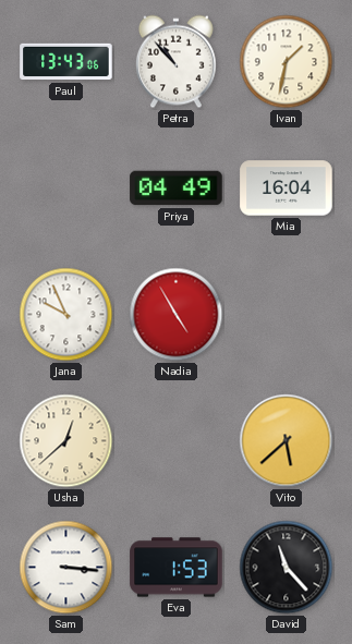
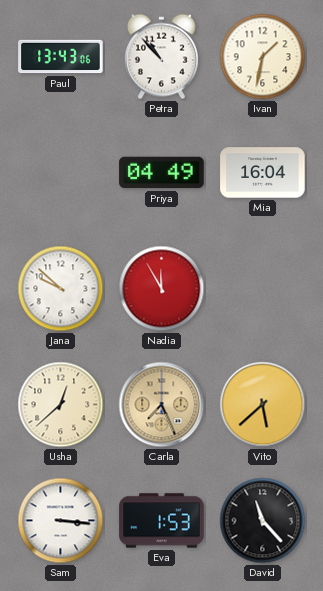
Jana: 9:56 -> 9:52 (61, 289)
Nadia: 4:55 -> 11:55 (162, 289)
Carla: none -> 7:26 (162, 405)
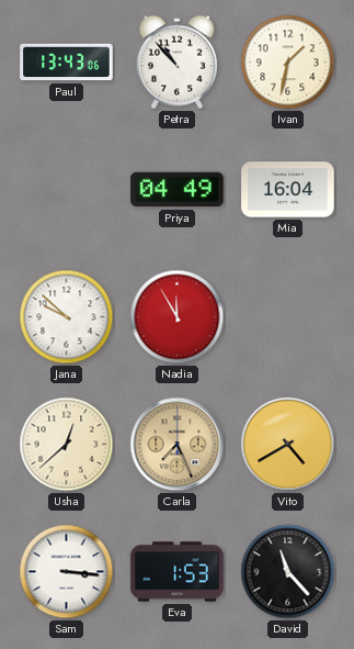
Vito: 5:38 -> 4:40 (288, 445)
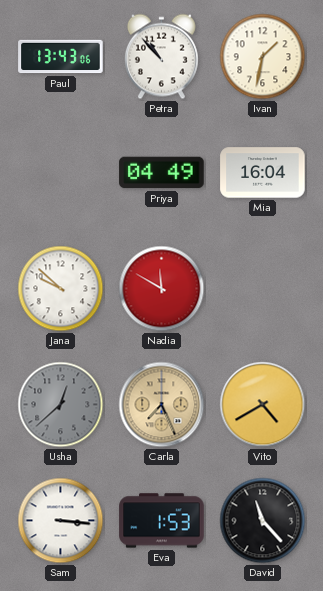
Nadia: 11:55 -> 11:50 (162, 289)
Usha dial: cream -> grey (61, 405)
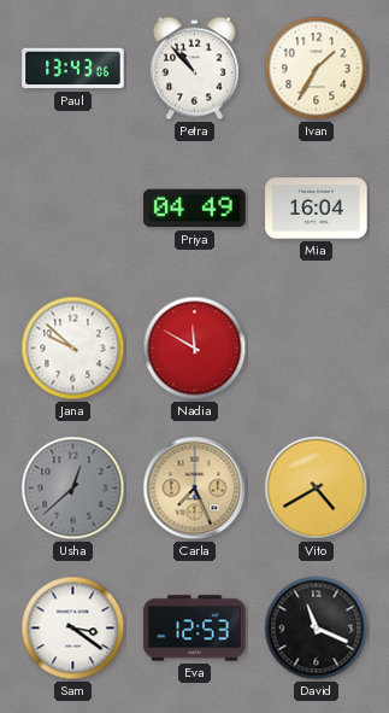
Ivan: 1:32 -> 1:35 (317, 69)
Sam: 3:16 -> 3:21 (73, 629)
Eva: 1:53 -> 12:53 (195, 629)
David: 11:23 -> 11:19 (317, 629)
